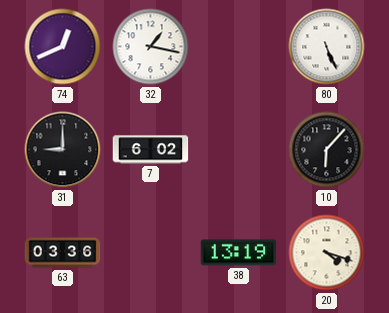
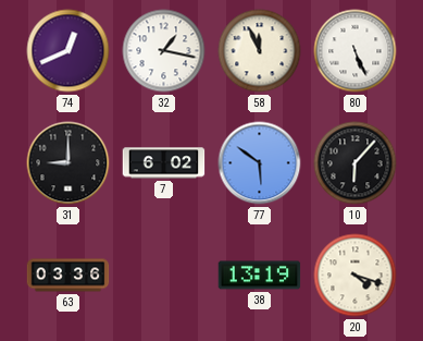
58: none -> 11:56 (260, 51)
77: none -> 5:51 (260, 163)
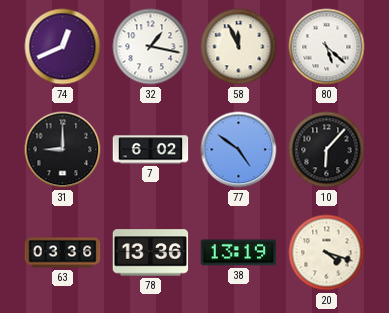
80: 5:26 -> 5:22 (327, 47)
77: 5:51 -> 4:51 (239, 150)
78: none -> 13:36 (151, 253)
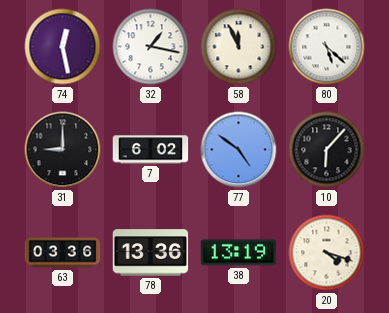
74: 12:41 -> 12:28 (63, 47)
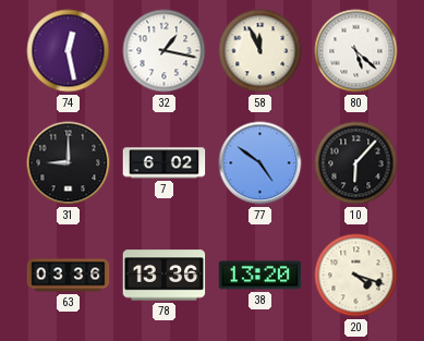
38: 13:19 -> 13:20 (261, 276)
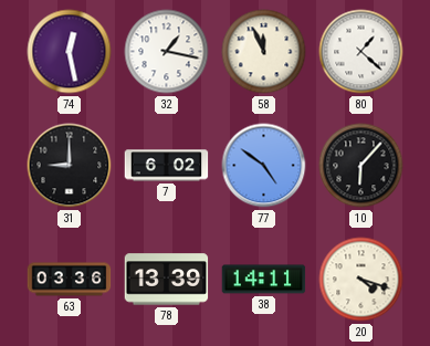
80: 5:22 -> 1:22 (361, 52)
78: 13:36 -> 13:39 (167, 280)
38: 13:20 -> 14:11 (264, 280)
